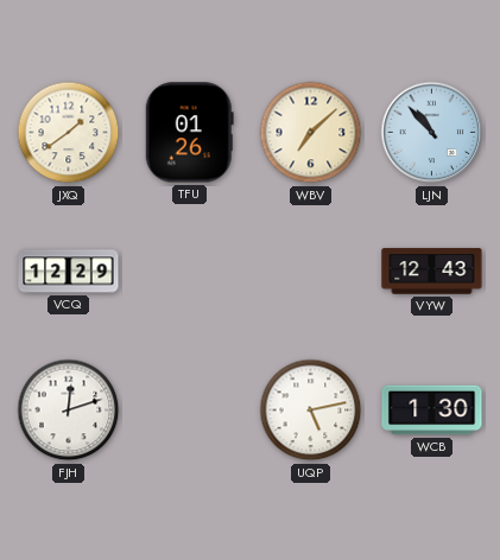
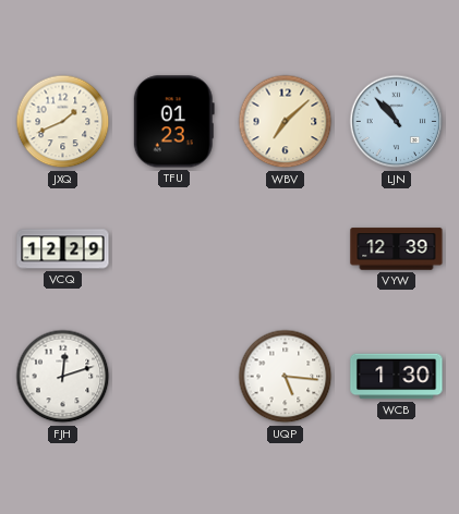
JXQ: 1:39 -> 1:41 (63, 122)
TFU: 01:26 -> 01:23 (173, 122)
VYW: 12:43 -> 12:39 (397, 249)
UQP: 5:13 -> 5:16 (286, 377)
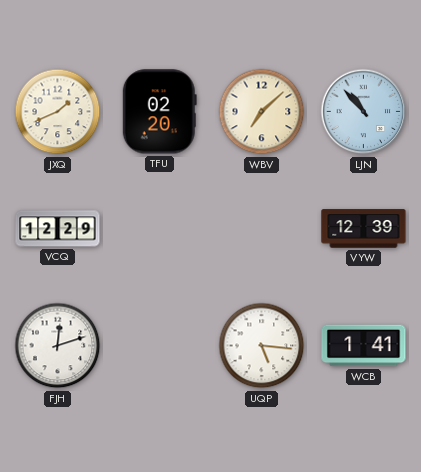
TFU: 01:23 -> 02:20 (159, 112)
WCB: 1:30 -> 1:41 (364, 346)
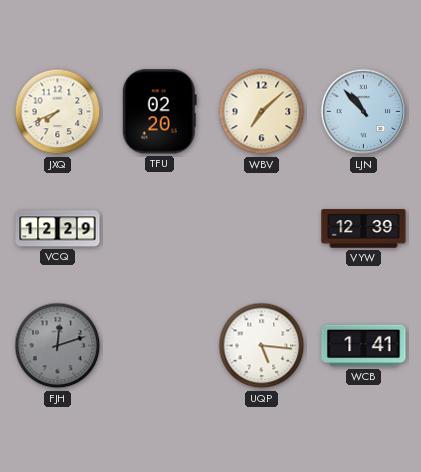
JXQ: 1:41 -> 7:41 (58, 112)
FJH dial: white -> grey (58, 346)
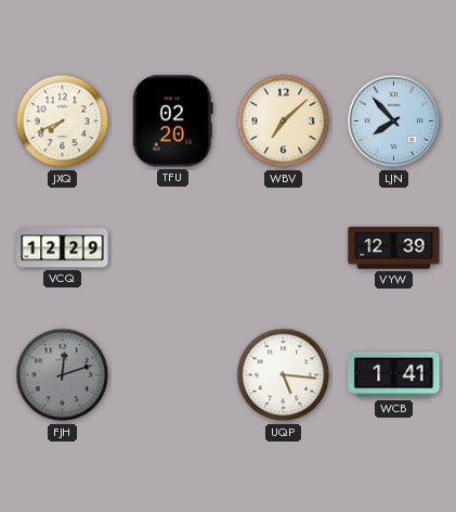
LJN: 10:53 -> 7:53 (394, 121)
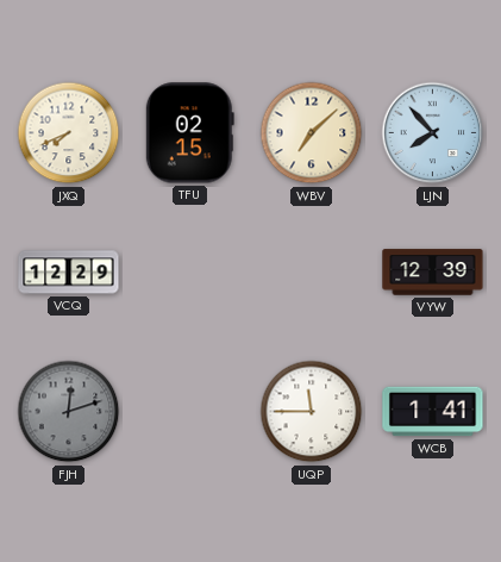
TFU: 02:20 -> 02:15 (189, 133)
UQP: 5:16 -> 11:45 (312, 412)
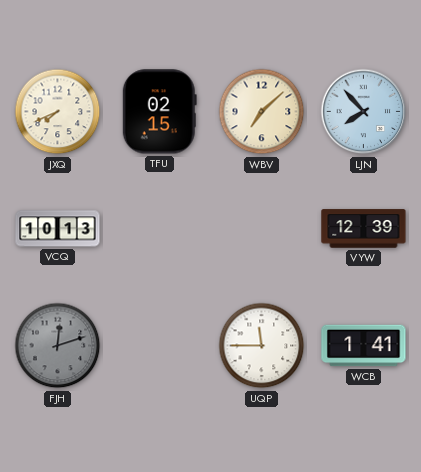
VCQ: 12:29 -> 10:13 (58, 229)
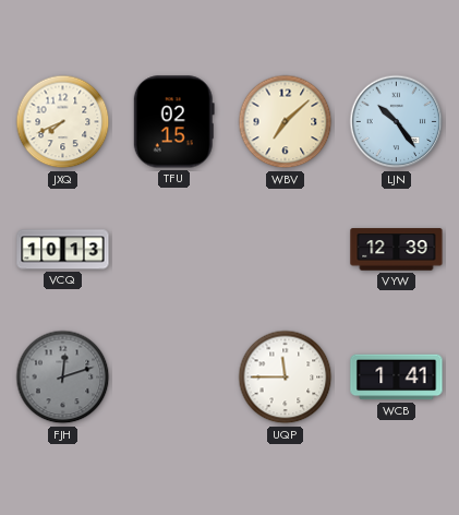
LJN: 7:53 -> 10:24 (397, 122)
